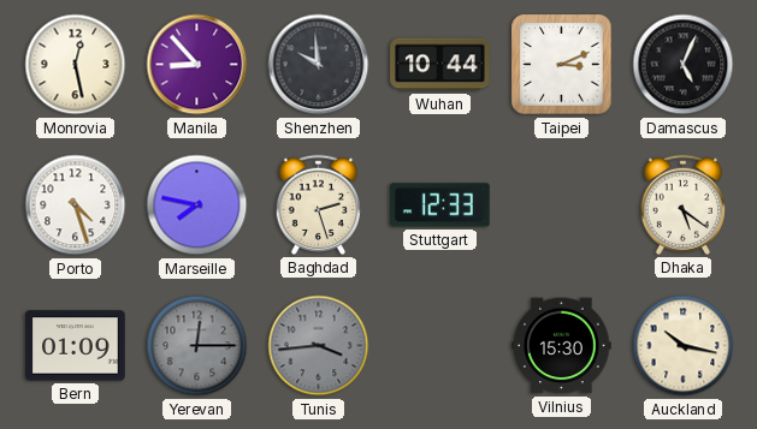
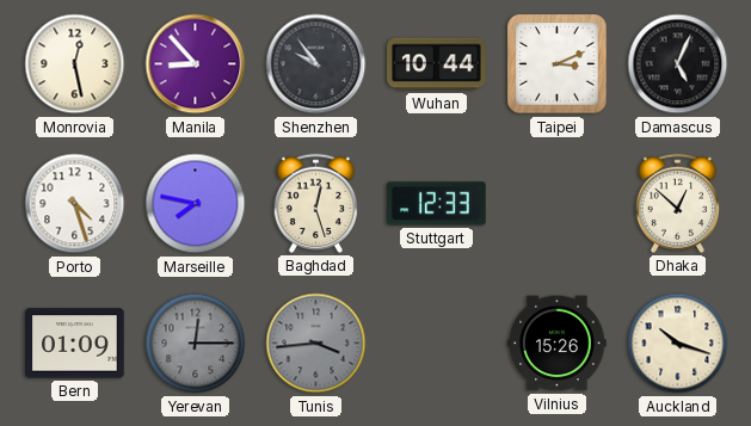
Shenzhen: 9:59 -> 9:54 (316, 64)
Baghdad: 2:27 -> 12:27 (315, 203)
Dhaka: 5:21 -> 12:52 (677, 203)
Vilnius: 15:30 -> 15:26 (558, 344)
Auckland: 10:17 -> 10:18 (678, 344)
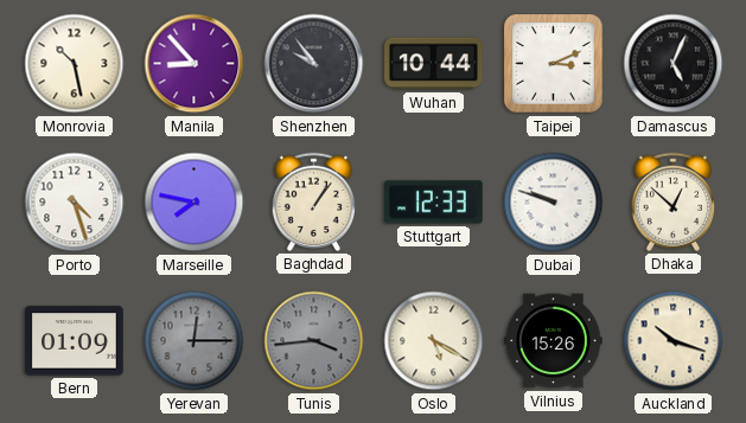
Monrovia: 12:28 -> 10:28 (75, 64)
Baghdad: 12:27 -> 1:06 (313, 201)
Dubai: none -> 9:48 (554, 203)
Oslo: none -> 5:20 (434, 341)
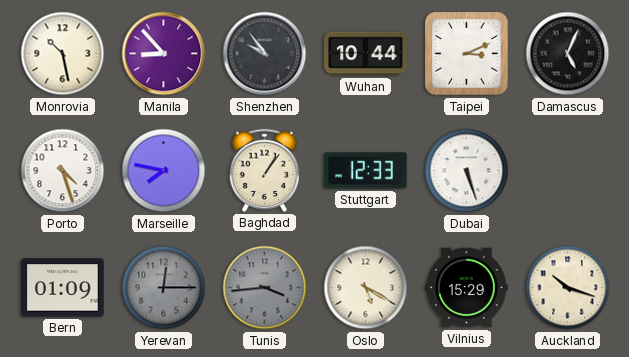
Dubai: 9:48 -> 5:27 (467, 171)
Dhaka: 12:52 -> none (672, 201)
Vilnius: 15:26 -> 15:29 (467, 288)
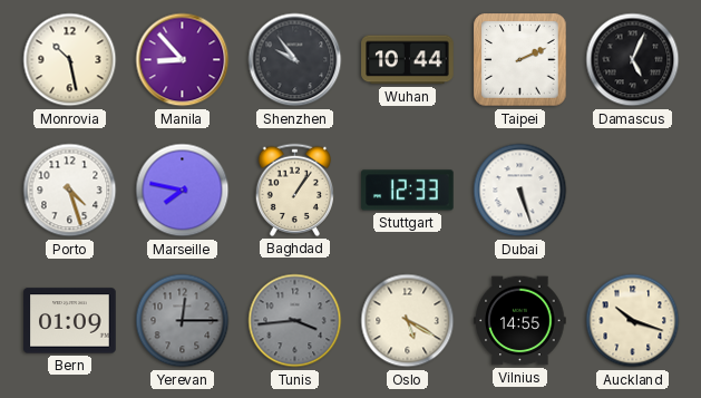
Taipei: 3:11 -> 2:11 (520, 60)
Vilnius: 15:29 -> 14:55 (520, 321)
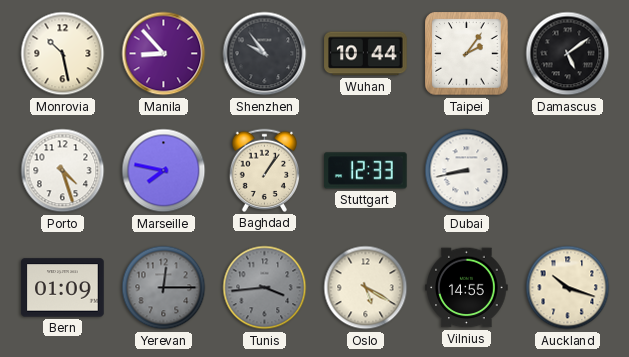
Taipei: 2:11 -> 2:06 (467, 54)
Damascus: 5:04 -> 5:09 (568, 54)
Dubai: 5:27 -> 8:43 (467, 171)
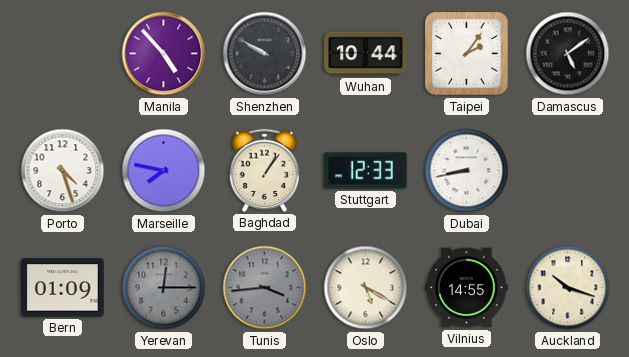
Monrovia: 10:28 -> none (63, 54)
Manila: 8:53 -> 4:53 (164, 54)
Shenzhen: 9:54 -> 9:50 (265, 54)
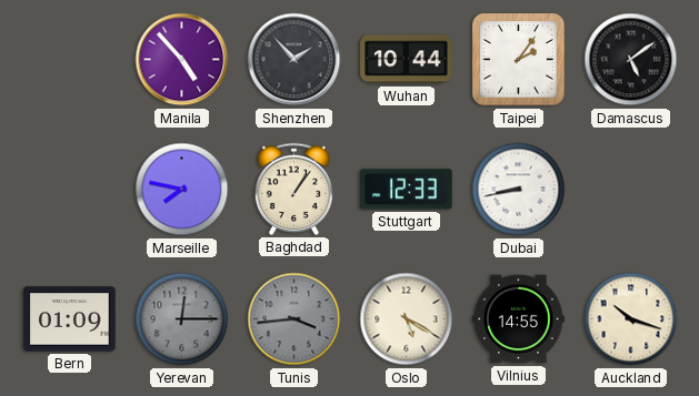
Shenzhen: 9:50 -> 1:53 (294, 60)
Porto: 4:27 -> none (63, 171)
